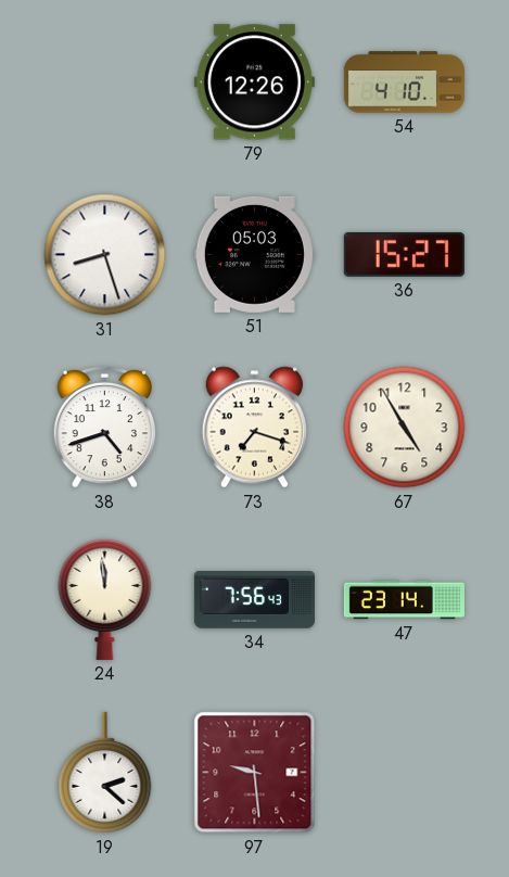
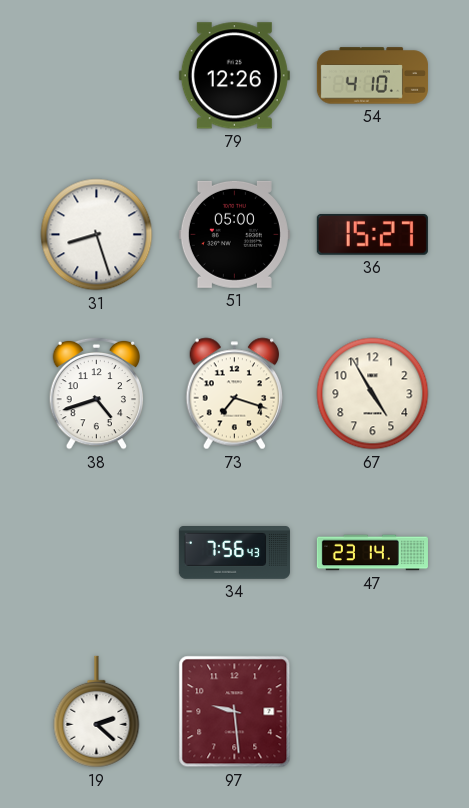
51: 05:03 -> 05:00 (234, 234)
24: 11:59 -> none (105, 599)
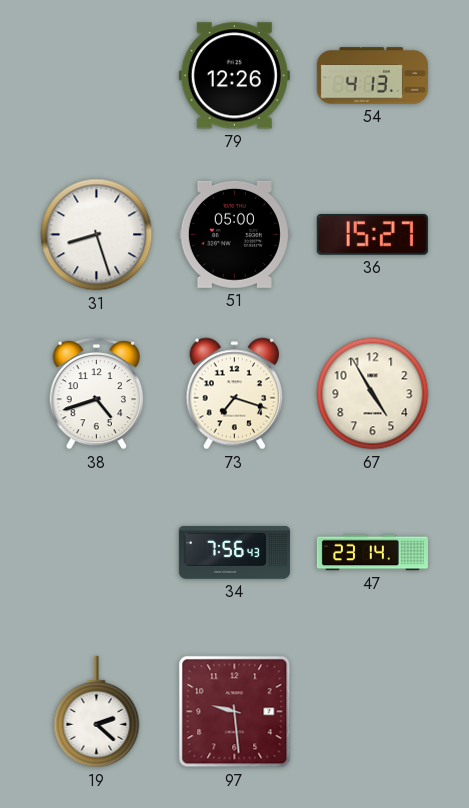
54: 4:10 -> 4:13 (372, 76)
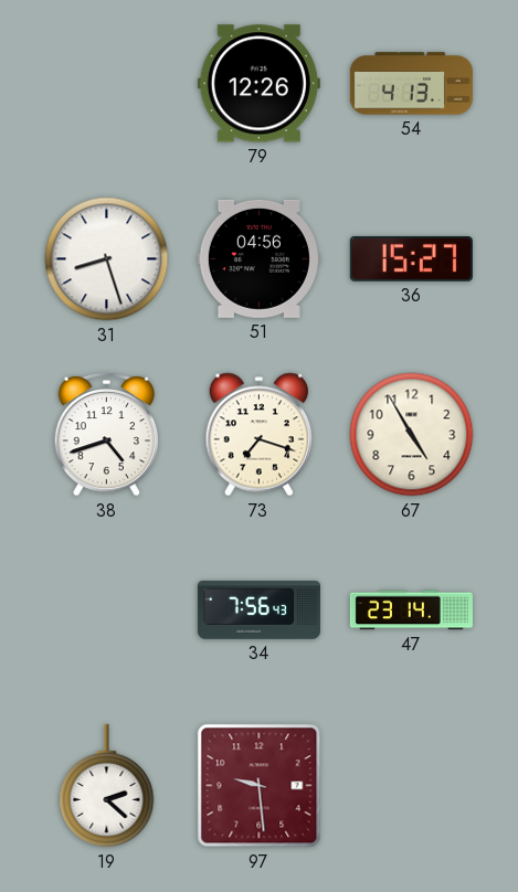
51: 05:00 -> 04:56 (258, 258)
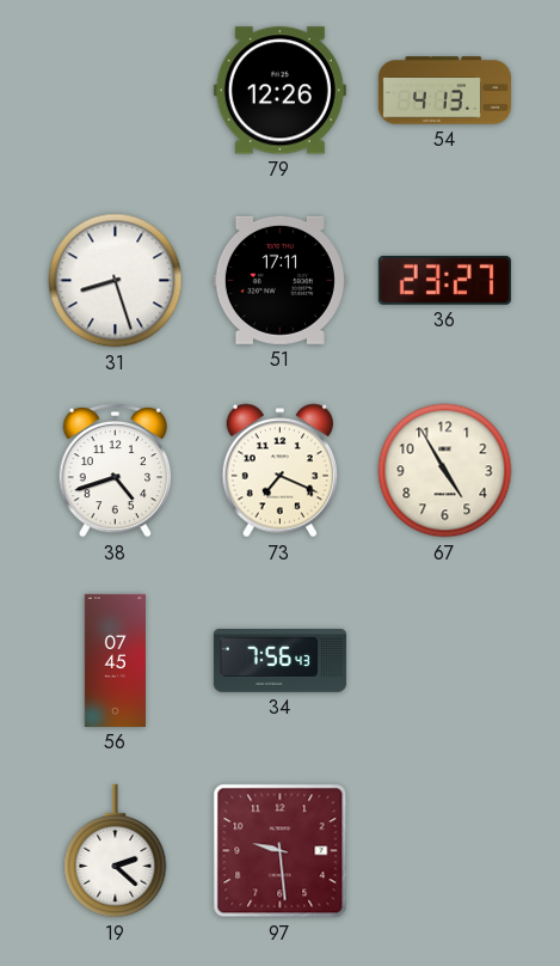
51: 04:56 -> 17:11 (279, 280)
36: 15:27 -> 23:27 (444, 281)
73: 7:18 -> 7:19 (281, 471)
56: none -> 07:45 (116, 660)
47: 23:14 -> none (411, 610)
